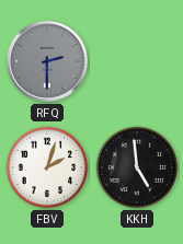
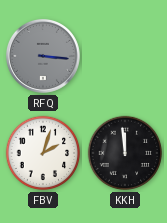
RFQ: 2:30 -> 3:16 (43, 56)
KKH: 4:59 -> 11:59 (125, 153)
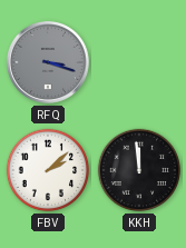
RFQ: 3:16 -> 3:18 (48, 62)
FBV: 2:03 -> 2:08 (48, 170)
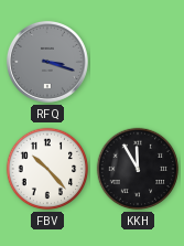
FBV: 2:08 -> 10:23 (47, 169)
KKH: 11:59 -> 11:55 (138, 169)
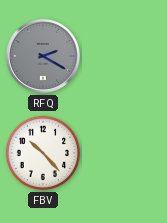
RFQ: 3:18 -> 2:20 (43, 56)
KKH: 11:55 -> none (138, 169)
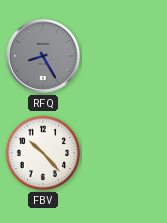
RFQ: 2:20 -> 8:25 (43, 56)
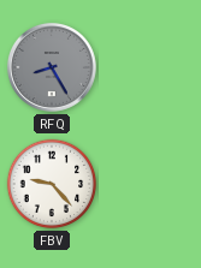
FBV: 10:23 -> 9:23 (52, 184)
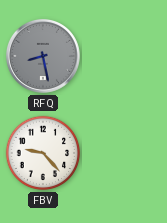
RFQ: 8:25 -> 8:28 (43, 56)
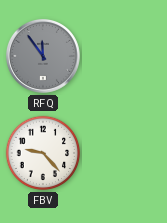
RFQ: 8:28 -> 11:54 (43, 56)
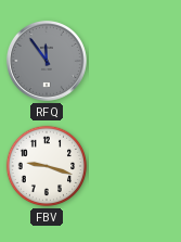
FBV: 9:23 -> 9:18 (47, 166)
